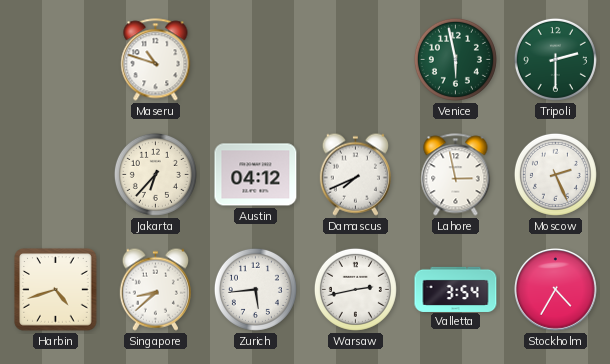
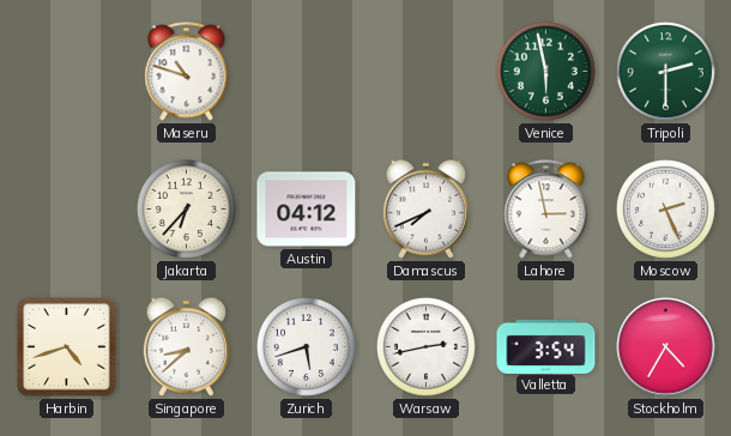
Zurich: 5:44 -> 5:42 (306, 346)
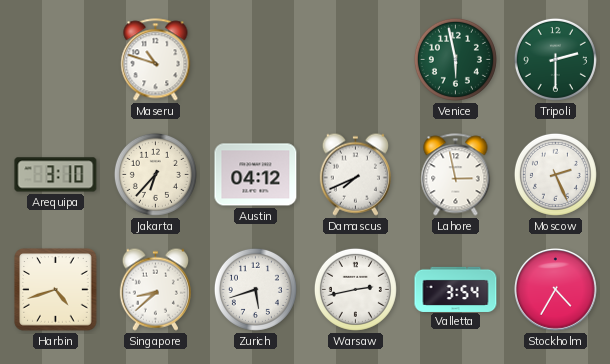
Arequipa: none -> 3:10 (56, 175)
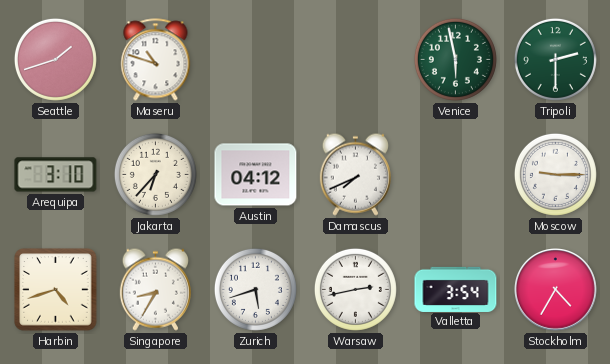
Seattle: none -> 1:42 (55, 59)
Lahore: 2:58 -> none (456, 175)
Moscow: 2:26 -> 9:15 (555, 174)
Singapore: 8:38 -> 8:35 (155, 289)
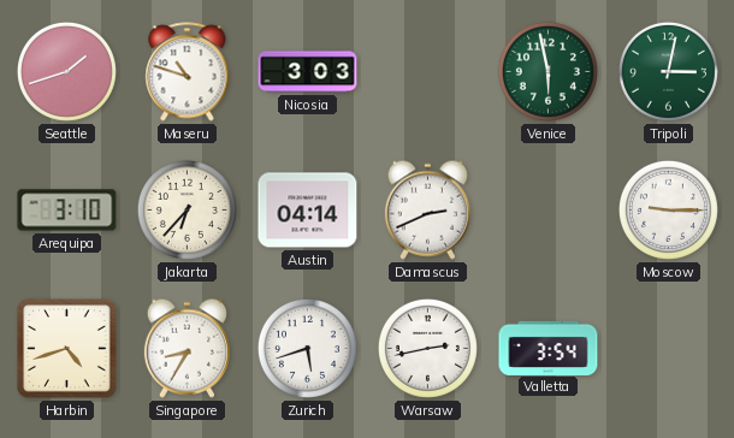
Nicosia: none -> 3:03 (308, 72)
Tripoli: 2:30 -> 3:02 (668, 71)
Austin: 04:12 -> 04:14 (308, 211)
Damascus: 7:41 -> 2:41 (427, 209)
Stockholm: 4:35 -> none (556, 290)
